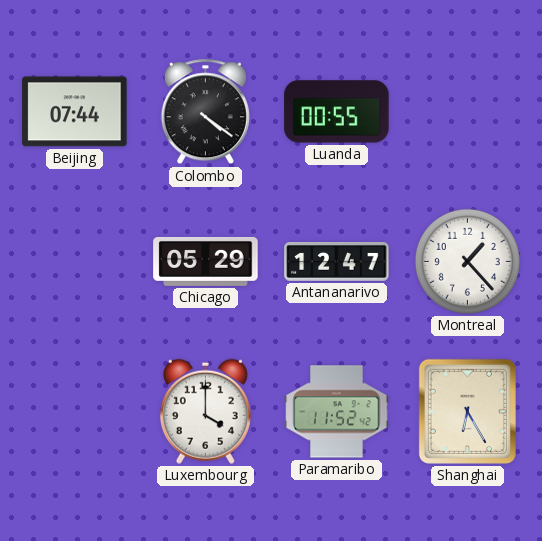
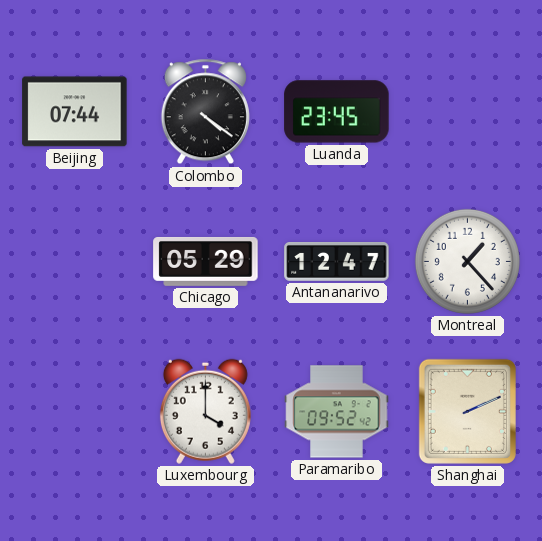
Luanda: 00:55 -> 23:45 (337, 112)
Paramaribo: 11:52 -> 09:52 (337, 412)
Shanghai: 6:25 -> 2:11 (467, 411)
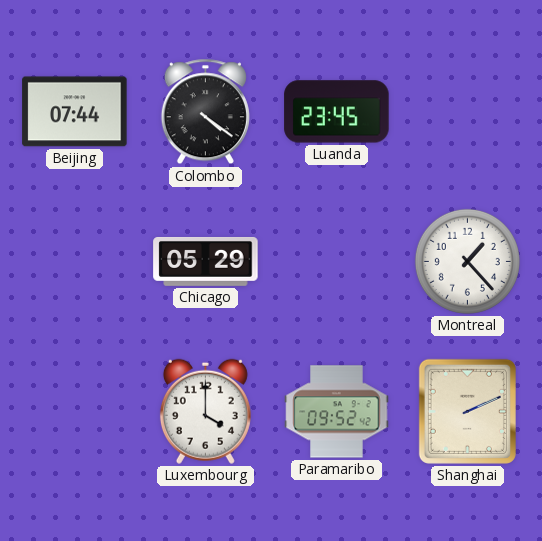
Antananarivo: 12:47 -> none (337, 262)
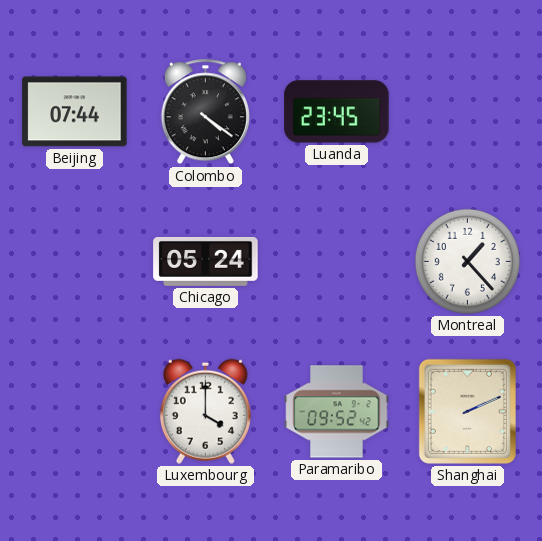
Chicago: 05:29 -> 05:24 (206, 261)
